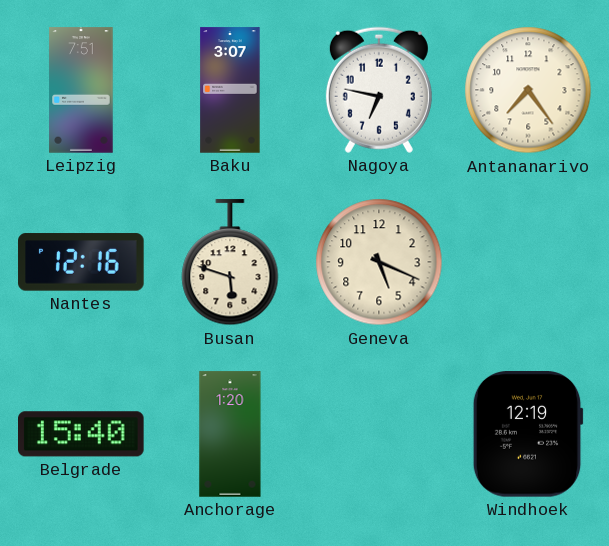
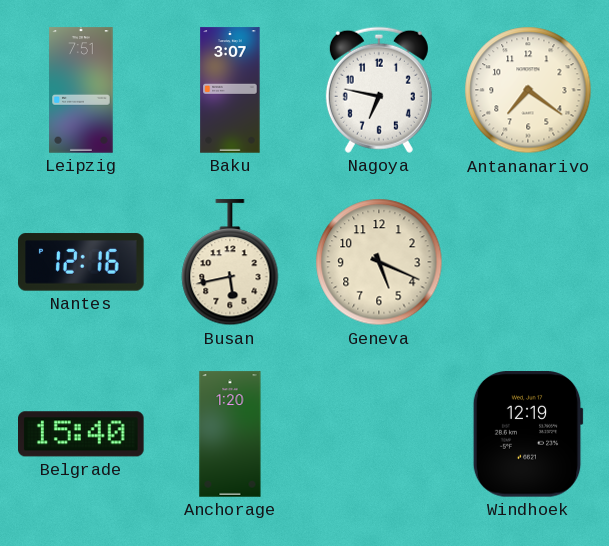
Antananarivo: 7:24 -> 7:21 (528, 90)
Busan: 5:48 -> 5:43 (230, 263)
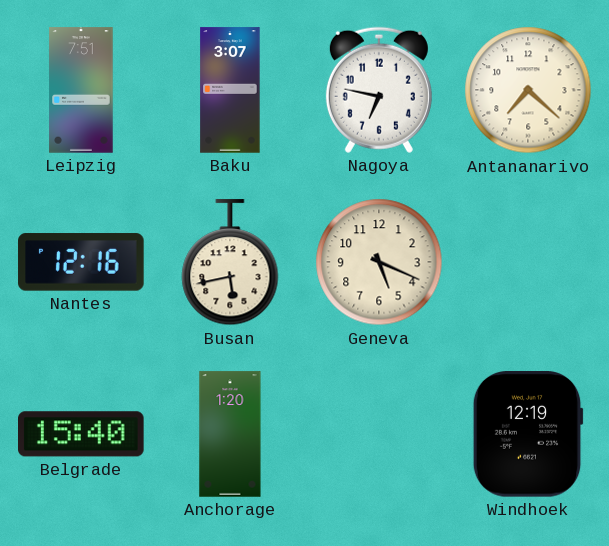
Antananarivo: 7:21 -> 7:22 (528, 90)
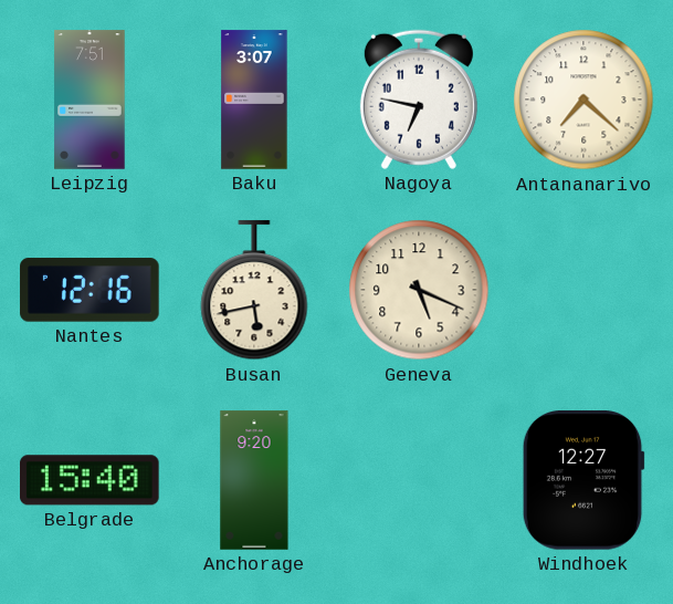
Anchorage: 1:20 -> 9:20 (254, 480)
Windhoek: 12:19 -> 12:27 (583, 481)
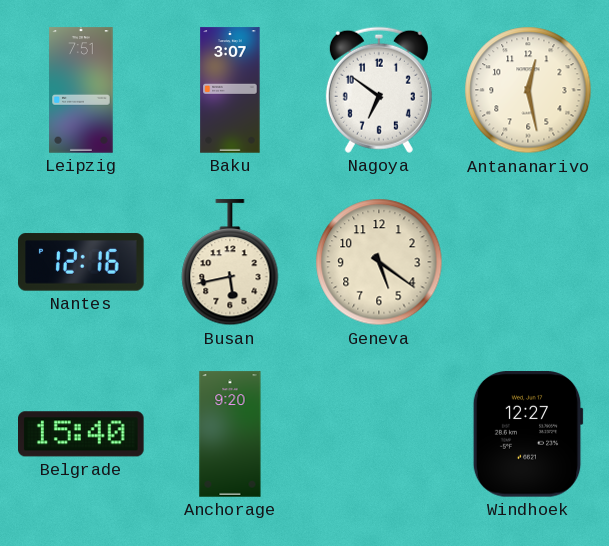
Nagoya: 6:47 -> 6:51 (379, 90)
Antananarivo: 7:22 -> 12:28 (528, 90)
Geneva: 5:19 -> 5:21 (379, 262)
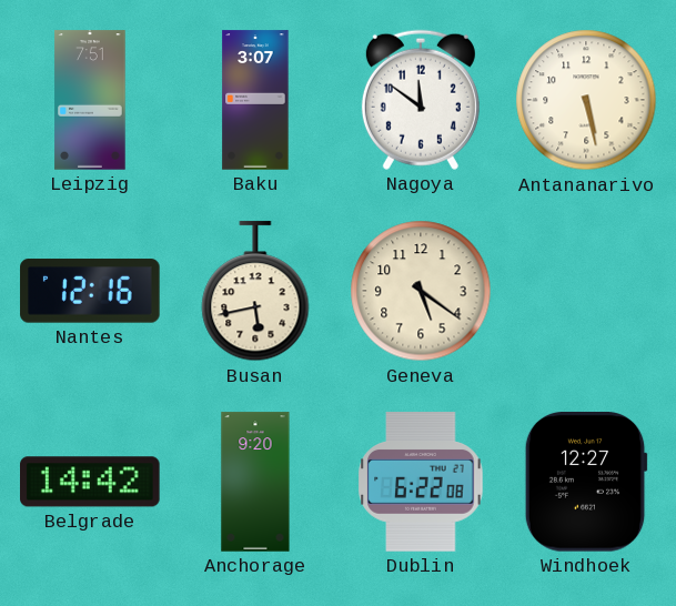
Nagoya: 6:51 -> 11:51 (421, 100)
Antananarivo: 12:28 -> 5:28 (586, 100)
Belgrade: 15:40 -> 14:42 (90, 482)
Dublin: none -> 6:22 (421, 482)
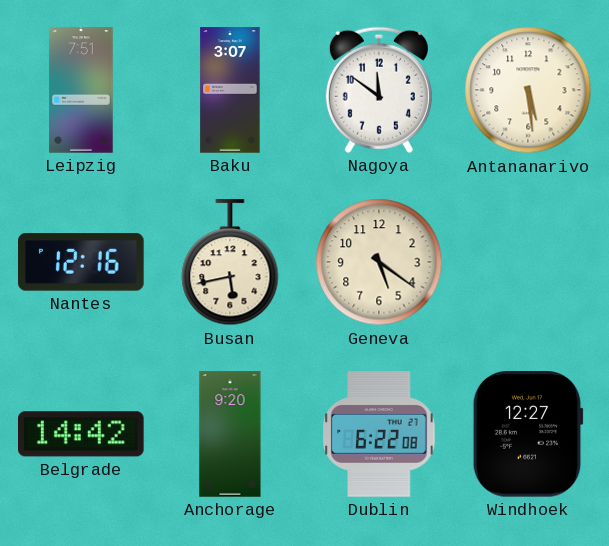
Antananarivo: 5:28 -> 5:29 (528, 90)
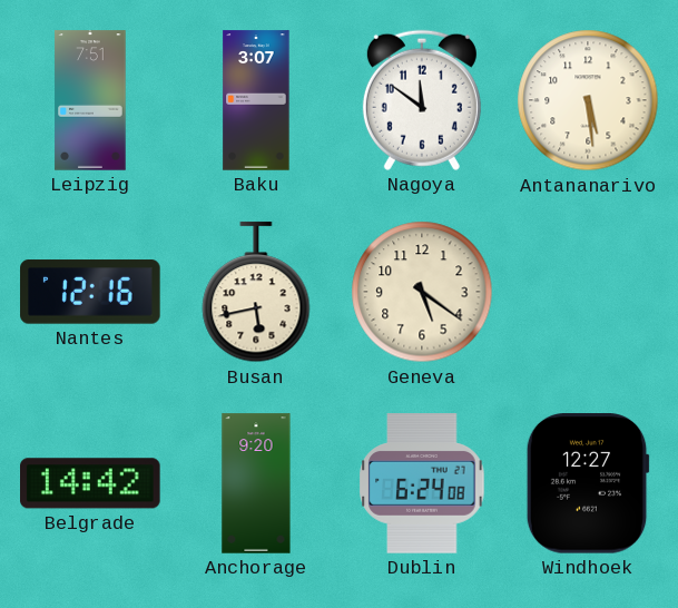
Dublin: 6:22 -> 6:24 (422, 483)
